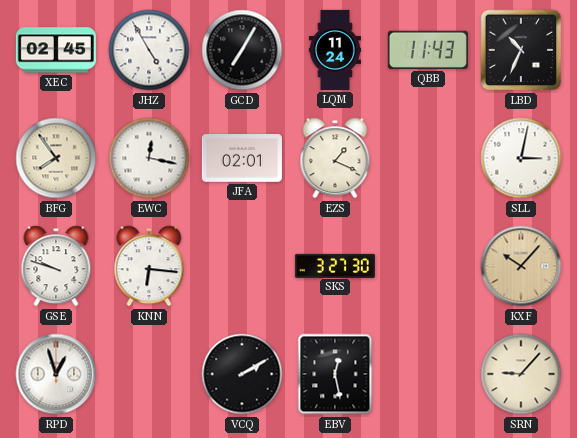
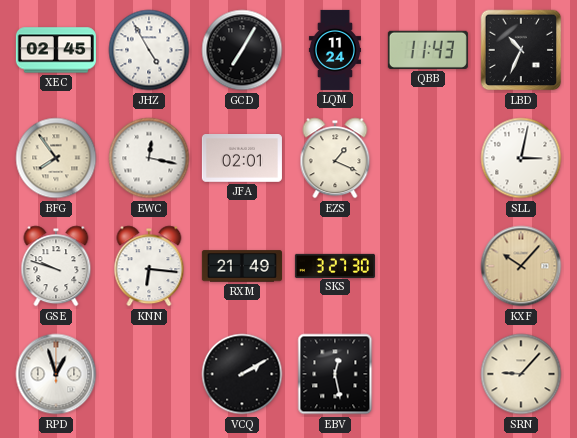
RXM: none -> 21:49 (242, 266)
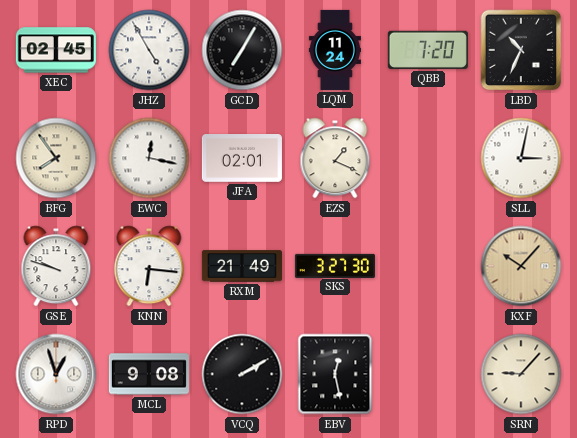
QBB: 11:43 -> 7:20 (428, 50)
MCL: none -> 9:08 (149, 374)
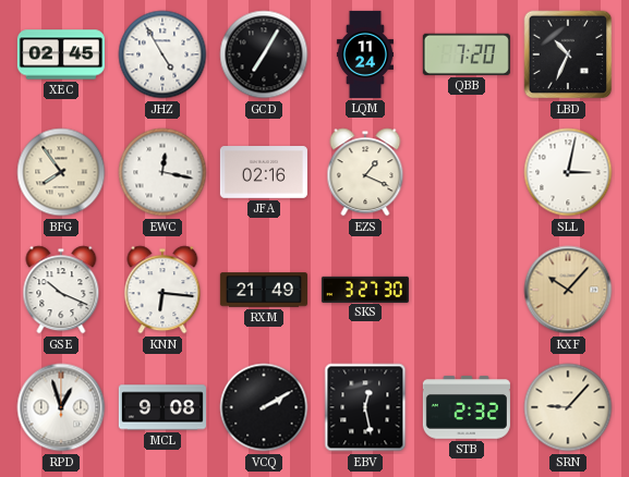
JFA: 02:01 -> 02:16 (264, 173)
GSE: 9:48 -> 10:19 (61, 290)
STB: none -> 2:32 (467, 407)
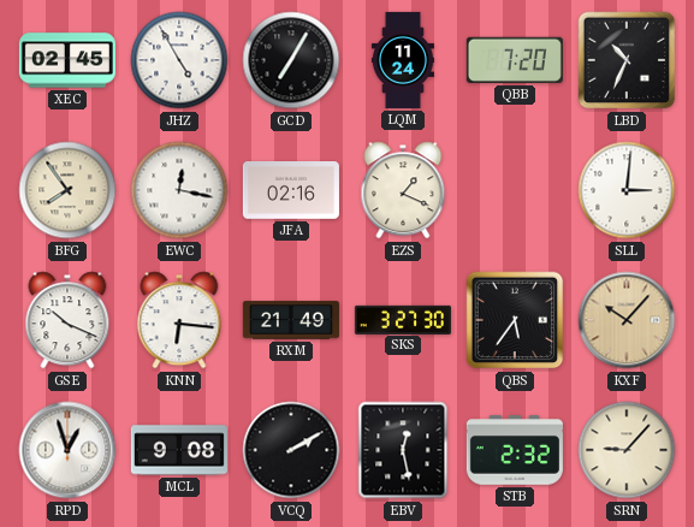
SLL: 3:02 -> 3:01 (627, 190)
QBS: none -> 5:36 (515, 320)
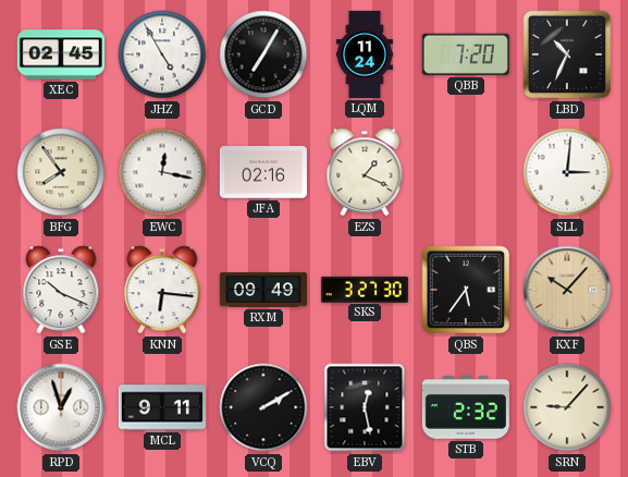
RXM: 21:49 -> 09:49 (263, 290)
MCL: 9:08 -> 9:11 (162, 407)
